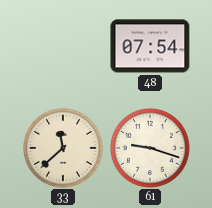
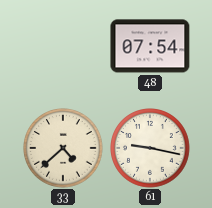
33: 11:38 -> 4:38 (64, 149)
61: 9:18 -> 9:17 (151, 149)
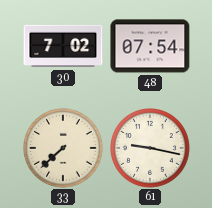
30: none -> 7:02 (63, 46)
33: 4:38 -> 7:38 (64, 149)
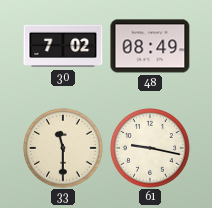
48: 07:54 -> 08:49 (150, 46)
33: 7:38 -> 11:30 (64, 149)
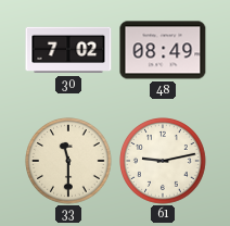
61: 9:17 -> 9:13 (164, 162)
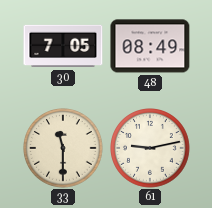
30: 7:02 -> 7:05 (63, 46)
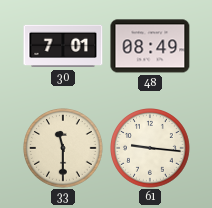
30: 7:05 -> 7:01 (63, 46)
61: 9:13 -> 9:16 (151, 149)
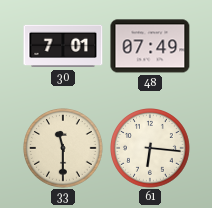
48: 08:49 -> 07:49 (150, 46)
61: 9:16 -> 6:16 (151, 149)
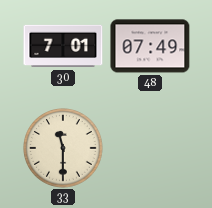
61: 6:16 -> none (151, 149)
